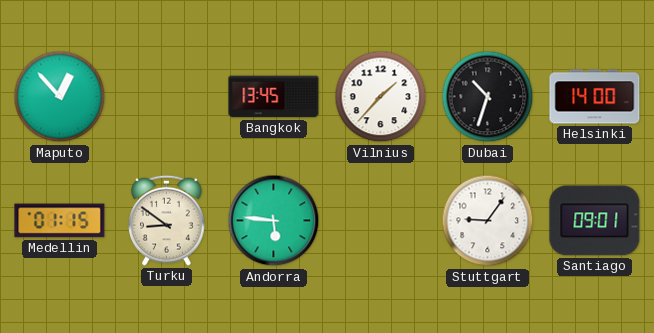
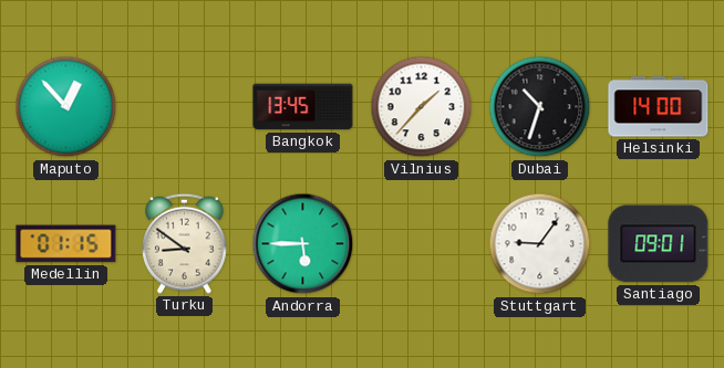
Andorra: 5:46 -> 5:45 (303, 244)
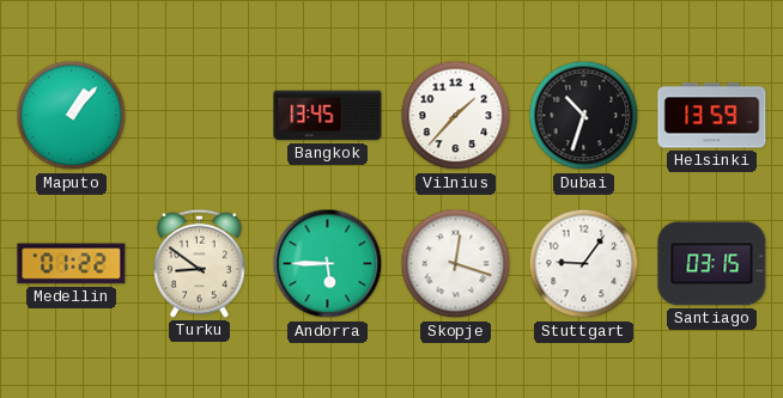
Maputo: 12:53 -> 1:07 (72, 116)
Helsinki: 14:00 -> 13:59 (712, 116)
Medellin: 01:15 -> 01:22 (72, 264)
Skopje: none -> 12:18 (456, 264)
Santiago: 09:01 -> 03:15 (712, 264)
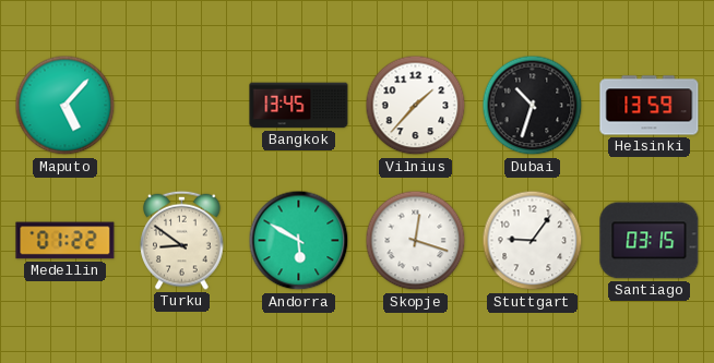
Maputo: 1:07 -> 5:07 (66, 106)
Andorra: 5:45 -> 5:50 (299, 241)
